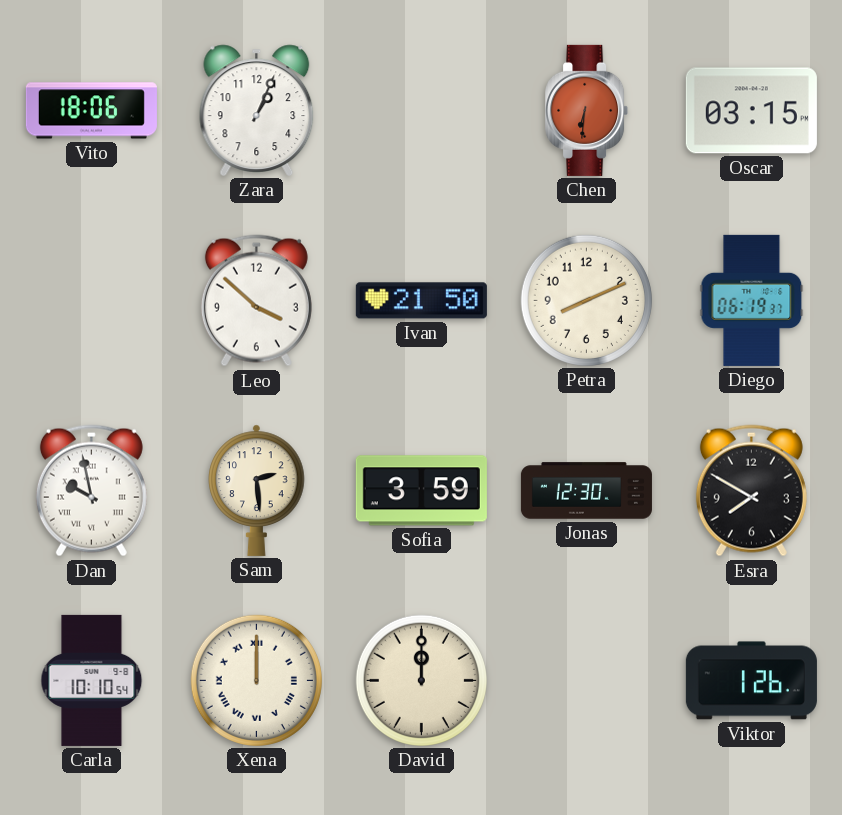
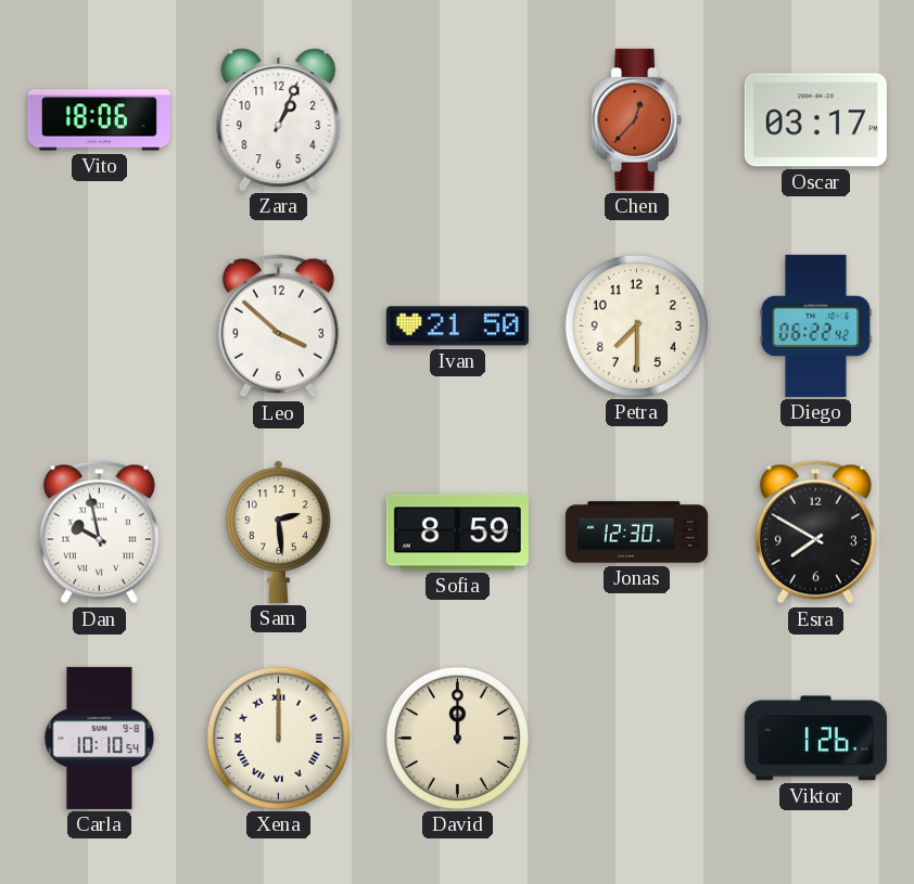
Chen: 6:31 -> 12:37 (637, 119)
Oscar: 03:15 -> 03:17 (815, 120)
Petra: 8:11 -> 7:30 (636, 325)
Diego: 06:19 -> 06:22 (816, 325)
Sofia: 3:59 -> 8:59 (457, 533)
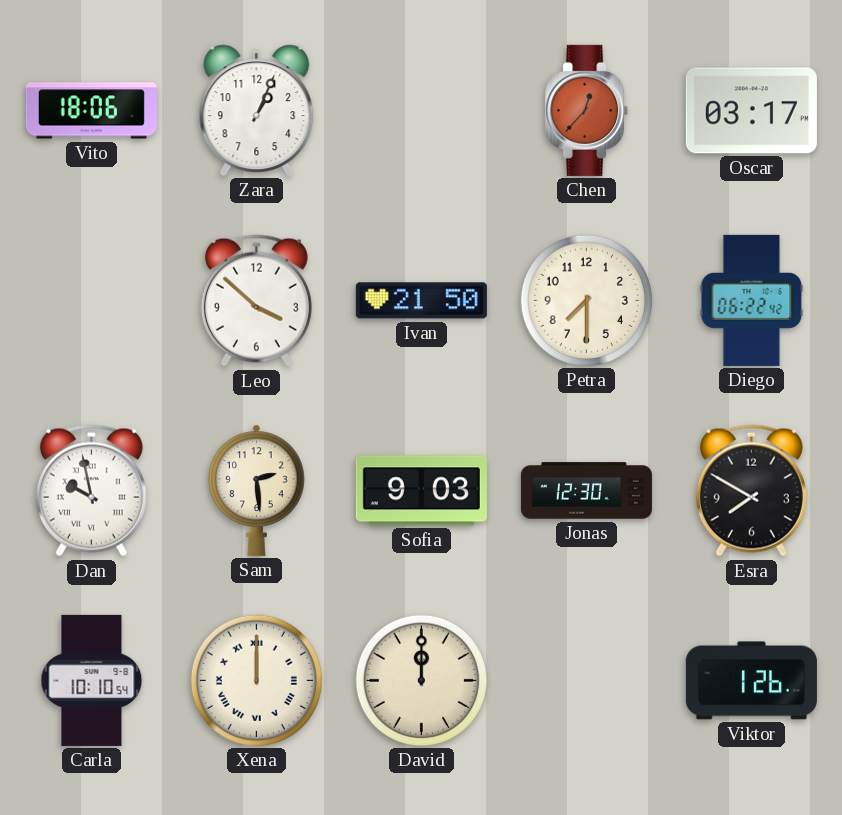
Sofia: 8:59 -> 9:03 (421, 491)
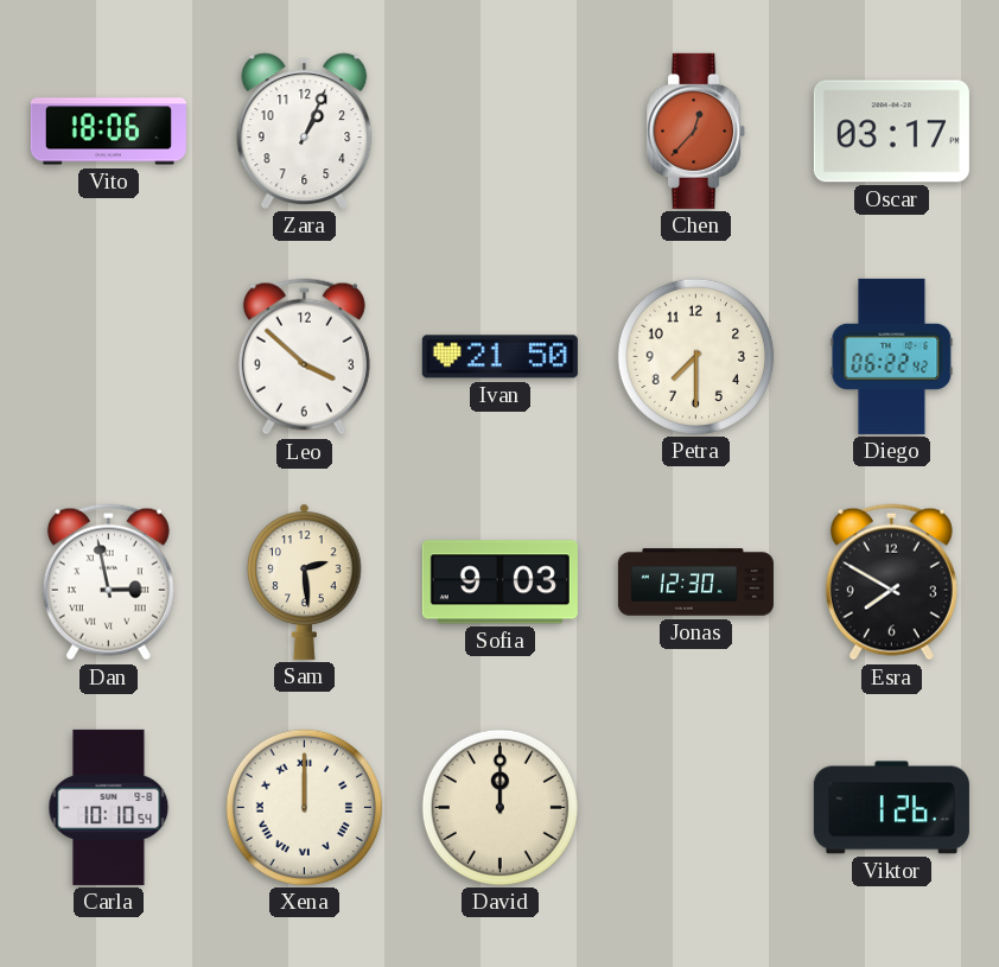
Dan: 9:58 -> 2:58 (108, 583)
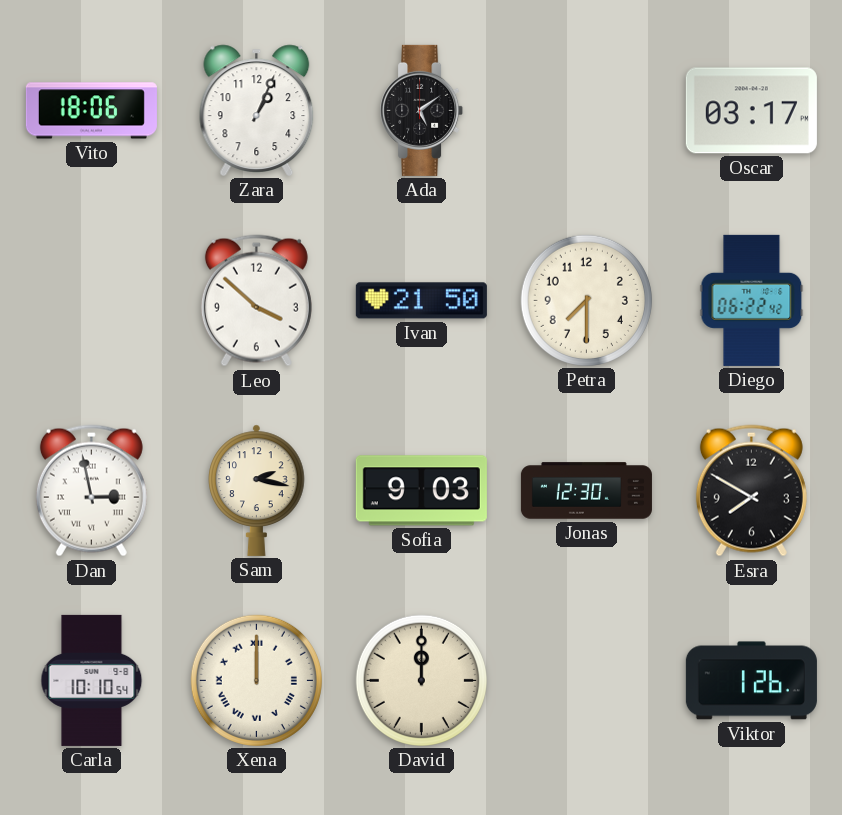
Ada: none -> 5:09 (422, 110)
Chen: 12:37 -> none (696, 131)
Sam: 2:29 -> 2:17 (257, 490)
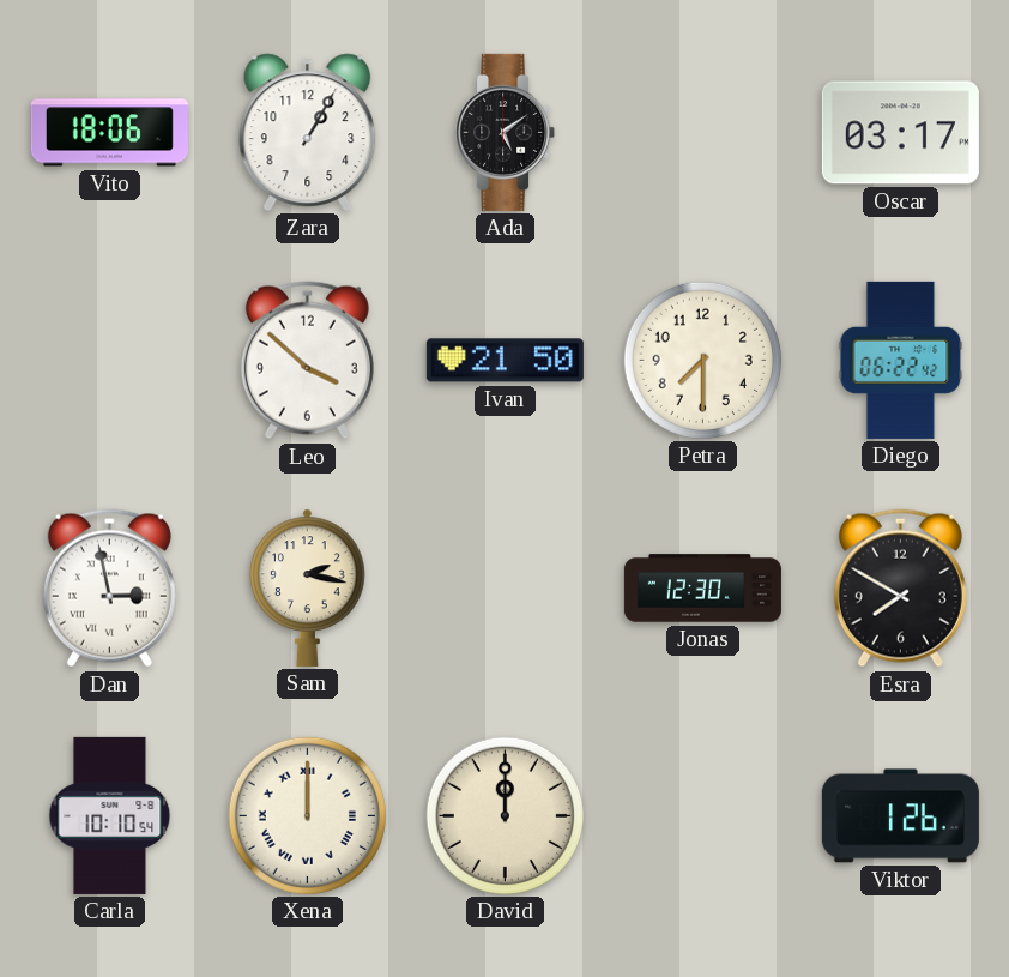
Zara: 1:04 -> 1:05 (308, 132)
Sofia: 9:03 -> none (421, 491)
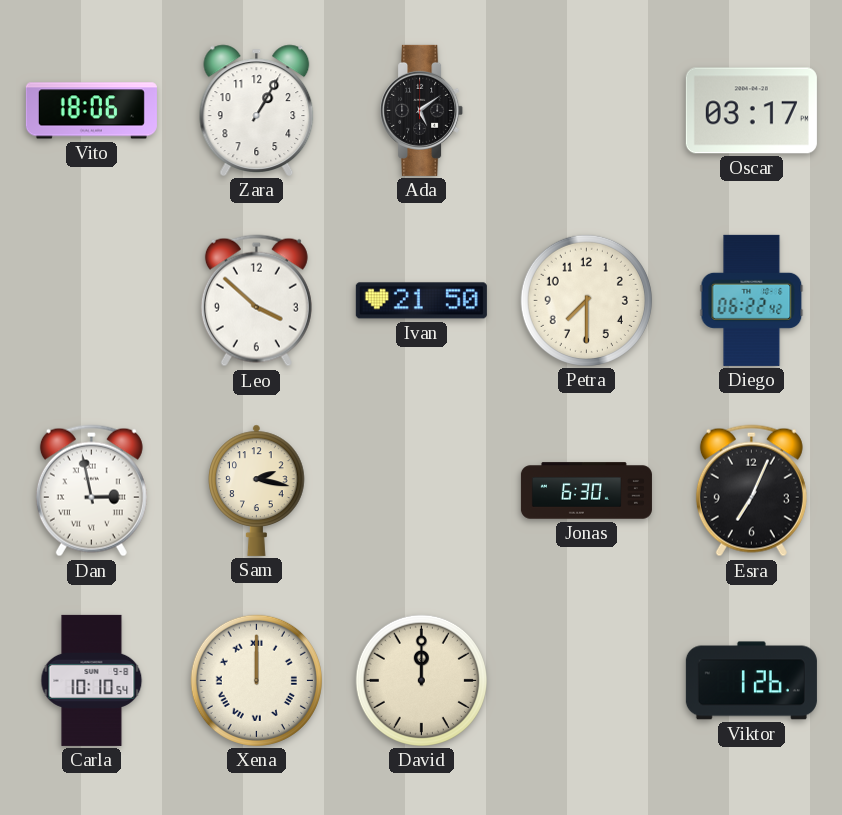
Jonas: 12:30 -> 6:30 (586, 491)
Esra: 7:50 -> 7:04 (751, 491)
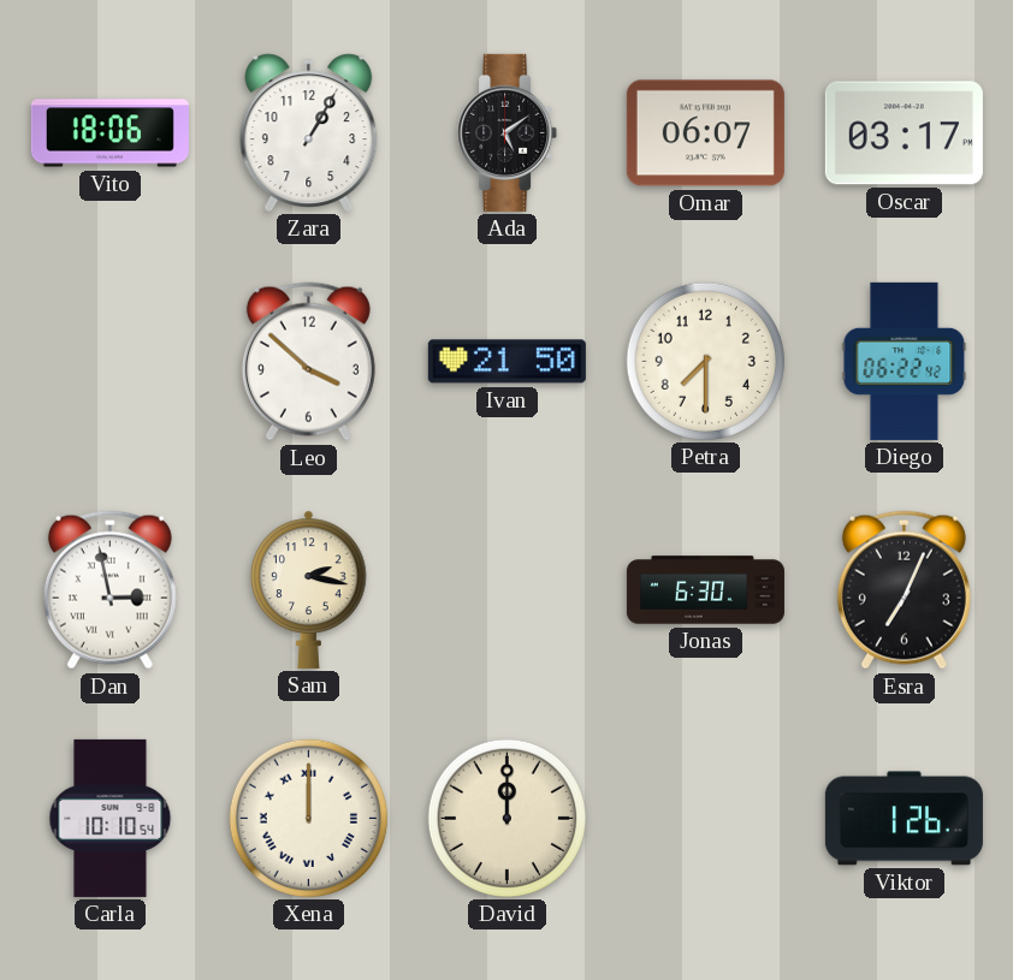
Omar: none -> 06:07 (705, 133)
